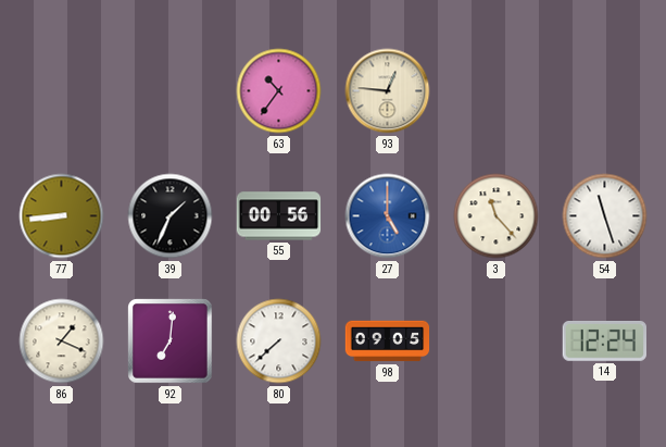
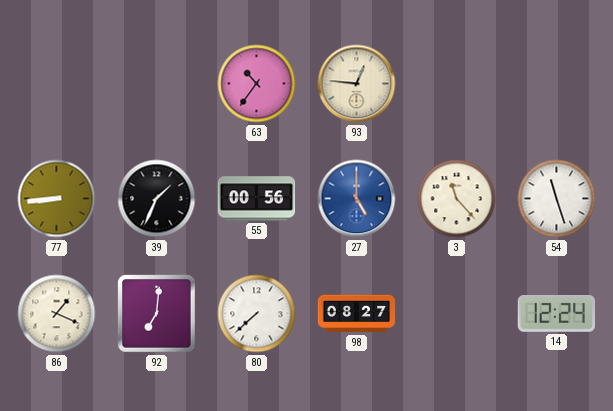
98: 09:05 -> 08:27 (357, 314)
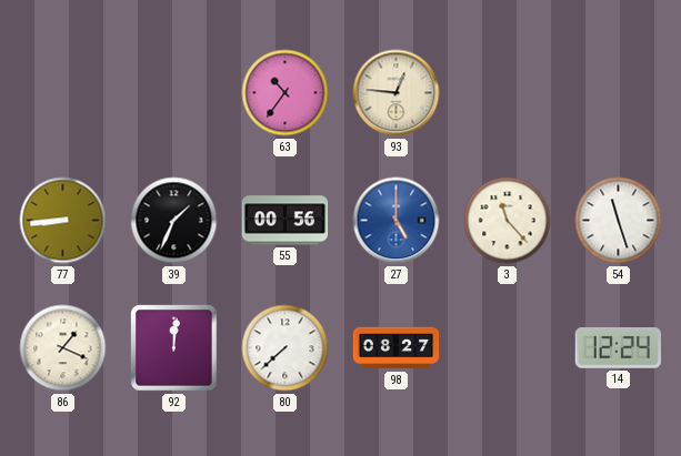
92: 7:01 -> 12:01 (174, 348)
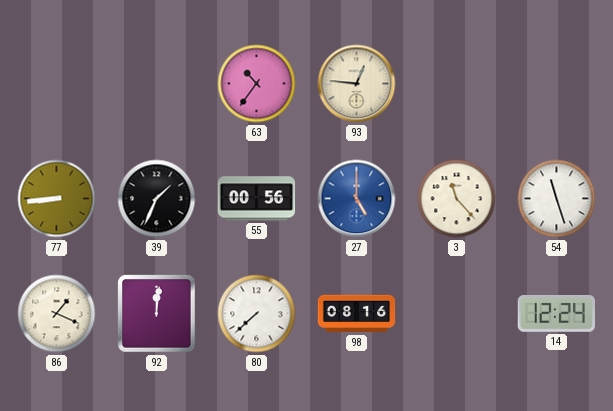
98: 08:27 -> 08:16 (357, 314)
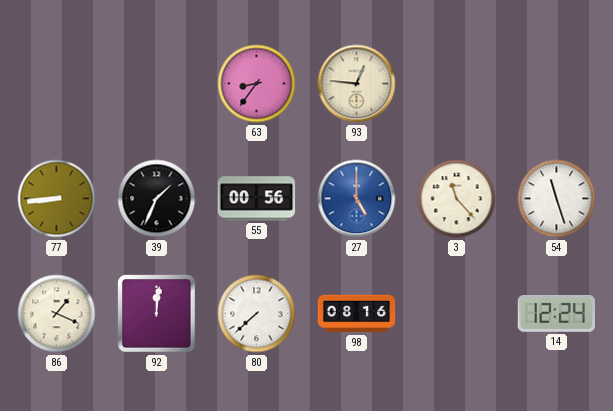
63: 10:36 -> 8:36 (257, 84)
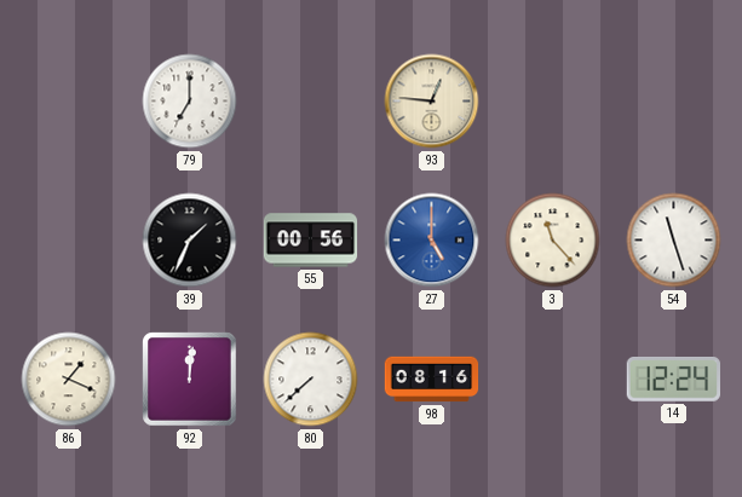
79: none -> 7:00 (190, 102)
63: 8:36 -> none (257, 84)
77: 8:44 -> none (57, 199)
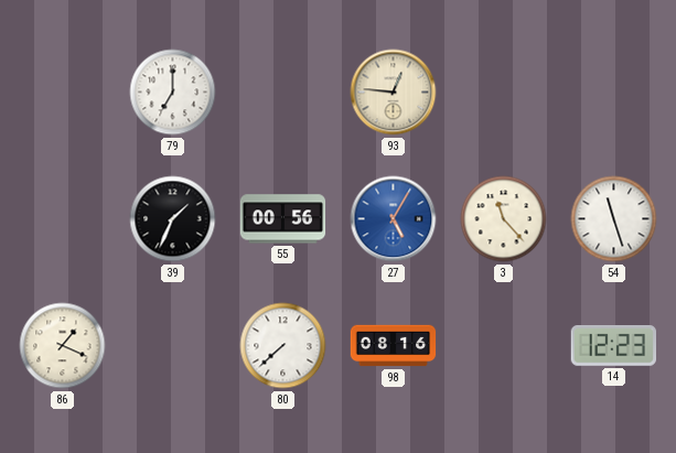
27: 5:00 -> 5:05 (394, 219)
92: 12:01 -> none (190, 380)
14: 12:24 -> 12:23 (613, 346)
